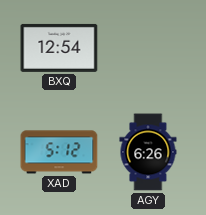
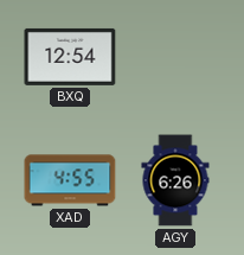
XAD: 5:12 -> 4:55 (70, 180)
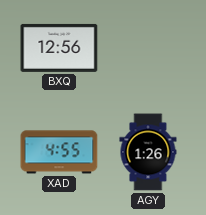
BXQ: 12:54 -> 12:56 (59, 48)
AGY: 6:26 -> 1:26 (148, 152)
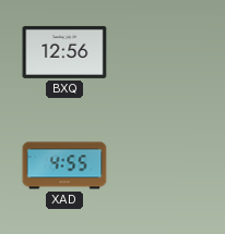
AGY: 1:26 -> none (148, 152)
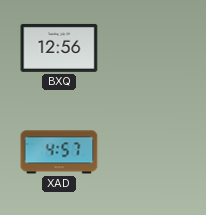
XAD: 4:55 -> 4:57 (59, 152)
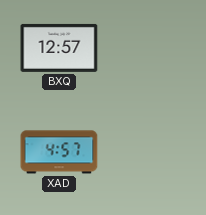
BXQ: 12:56 -> 12:57 (59, 48)
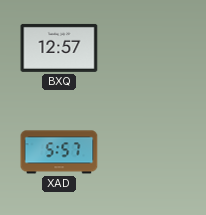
XAD: 4:57 -> 5:57 (59, 152)
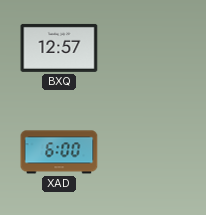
XAD: 5:57 -> 6:00 (59, 152)
